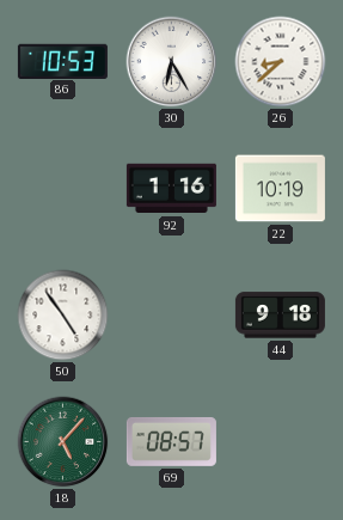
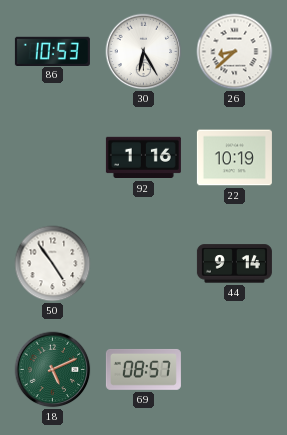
44: 9:18 -> 9:14 (234, 264)
18: 5:07 -> 5:11 (53, 370)
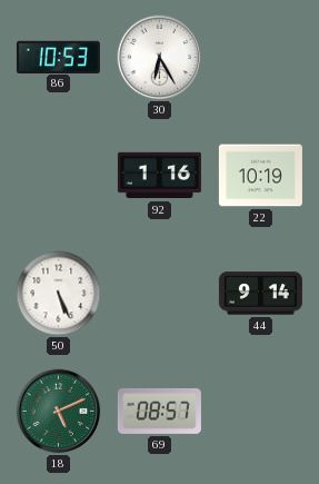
26: 8:38 -> none (235, 52)
50: 4:54 -> 5:26 (59, 294)
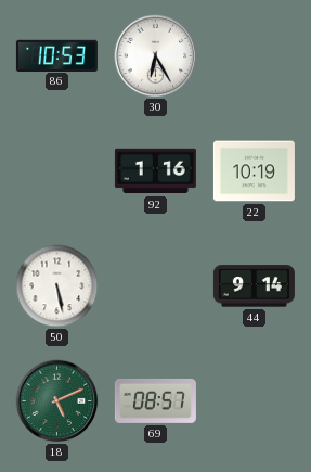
50: 5:26 -> 5:28 (57, 286)
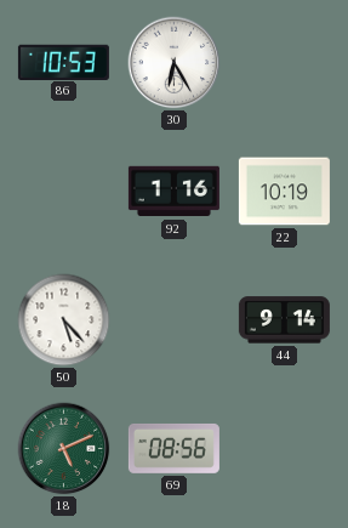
50: 5:28 -> 5:23 (64, 320)
69: 08:57 -> 08:56 (173, 448)
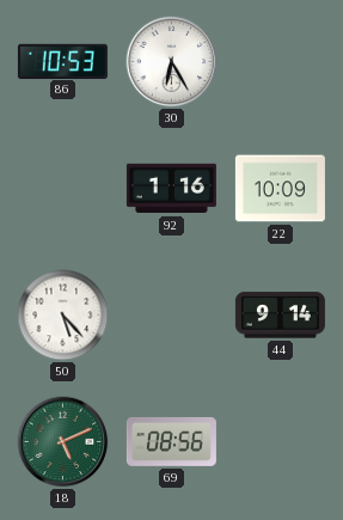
22: 10:19 -> 10:09 (280, 189)
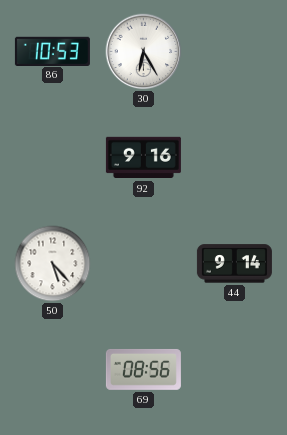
92: 1:16 -> 9:16 (143, 158)
22: 10:09 -> none (280, 189)
18: 5:11 -> none (63, 442)
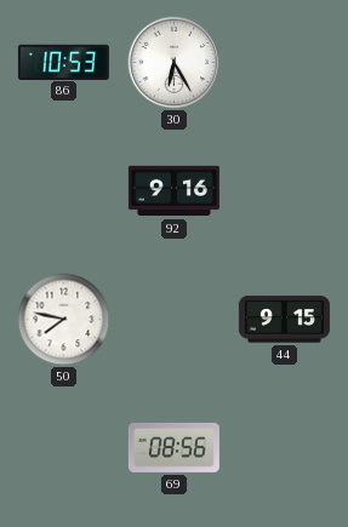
50: 5:23 -> 7:47 (64, 320)
44: 9:14 -> 9:15 (284, 320)
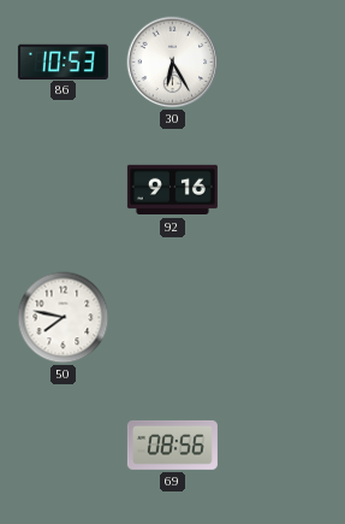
44: 9:15 -> none (284, 320)
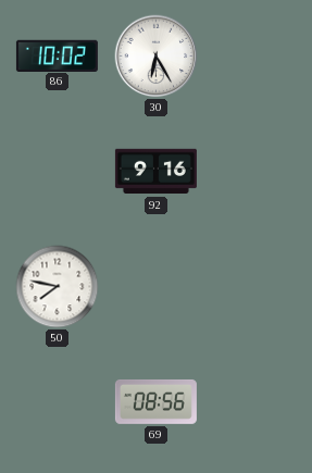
86: 10:53 -> 10:02 (57, 55)
